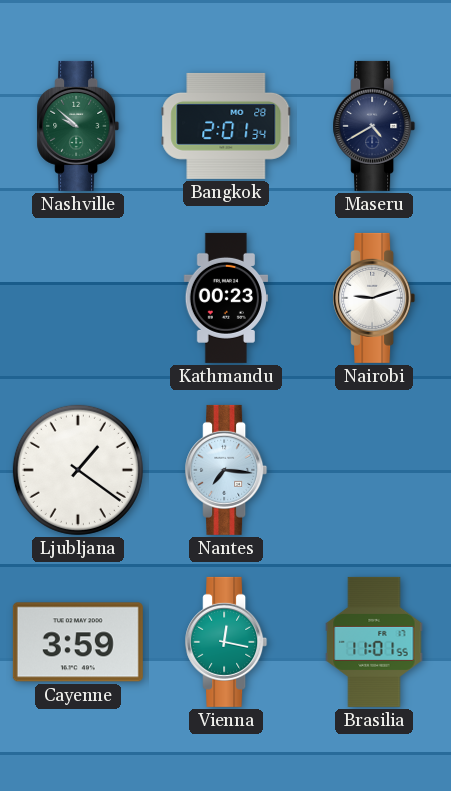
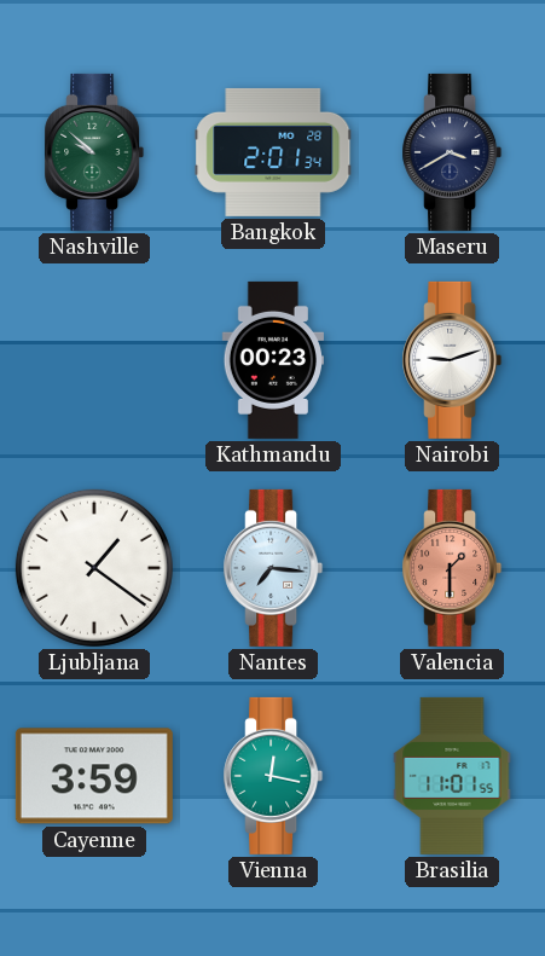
Maseru: 4:40 -> 3:40 (452, 152)
Valencia: none -> 1:30 (452, 568)
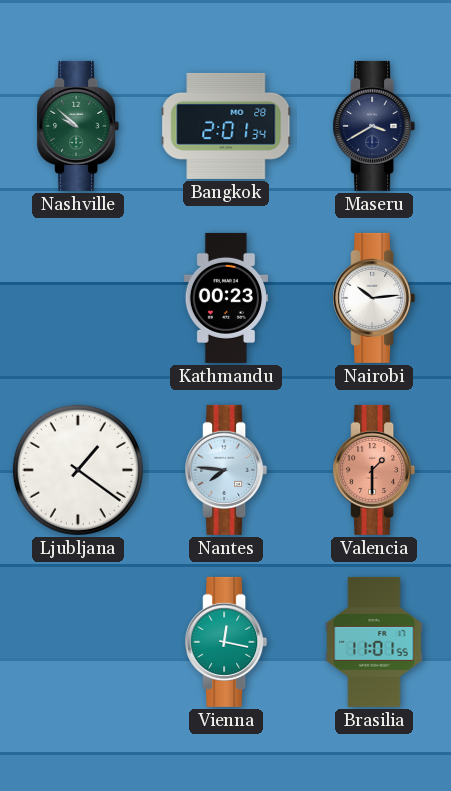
Nairobi: 9:12 -> 10:14 (374, 298)
Nantes: 7:16 -> 7:46 (226, 470)
Cayenne: 3:59 -> none (94, 776)
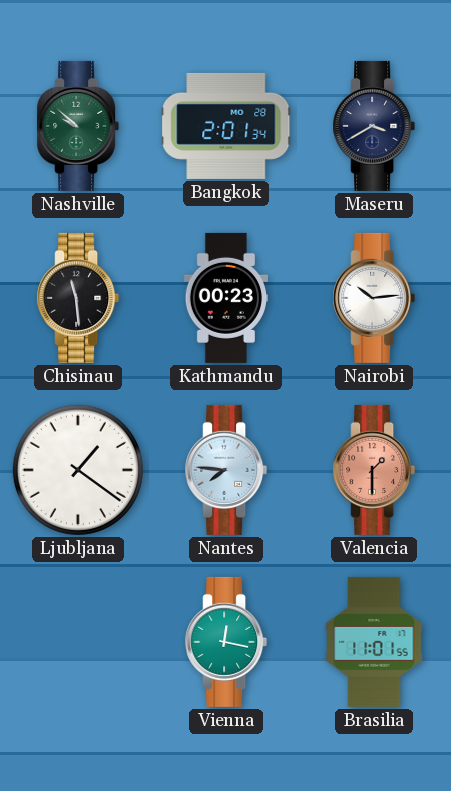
Chisinau: none -> 11:29 (78, 298)
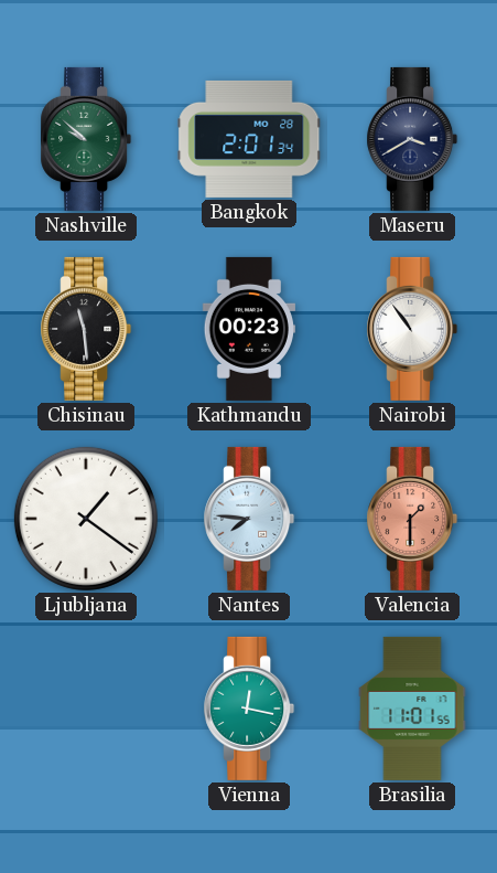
Nairobi: 10:14 -> 10:54 (412, 329)
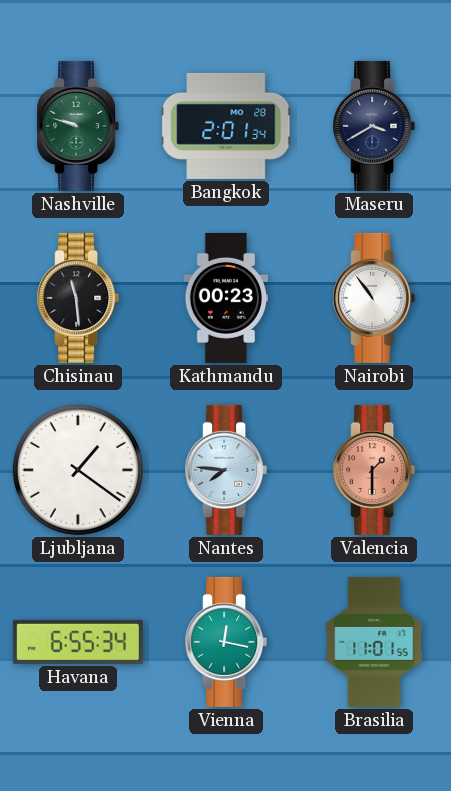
Nashville: 9:52 -> 9:48 (78, 126)
Havana: none -> 6:55 (78, 642)
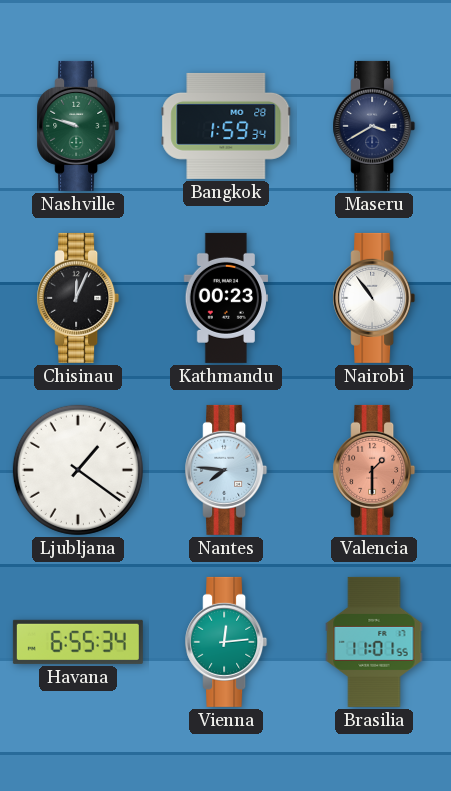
Bangkok: 2:01 -> 1:59 (226, 126)
Chisinau: 11:29 -> 12:04 (78, 298)
Vienna: 12:17 -> 12:14 (226, 642)
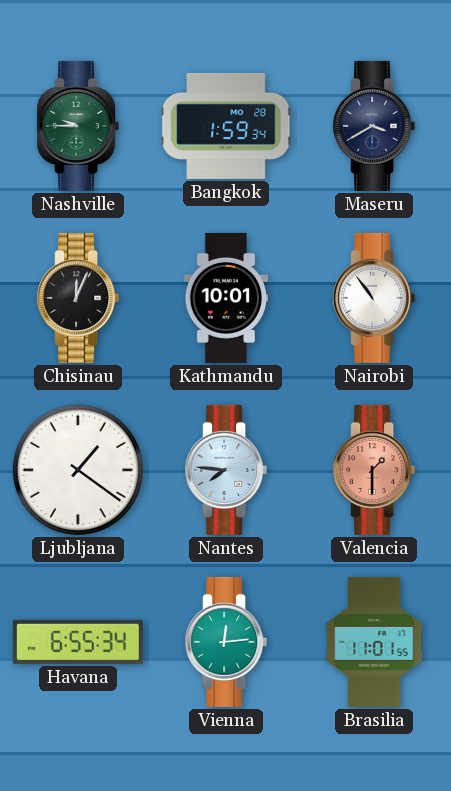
Nashville: 9:48 -> 9:45 (78, 126)
Kathmandu: 00:23 -> 10:01 (225, 298)
